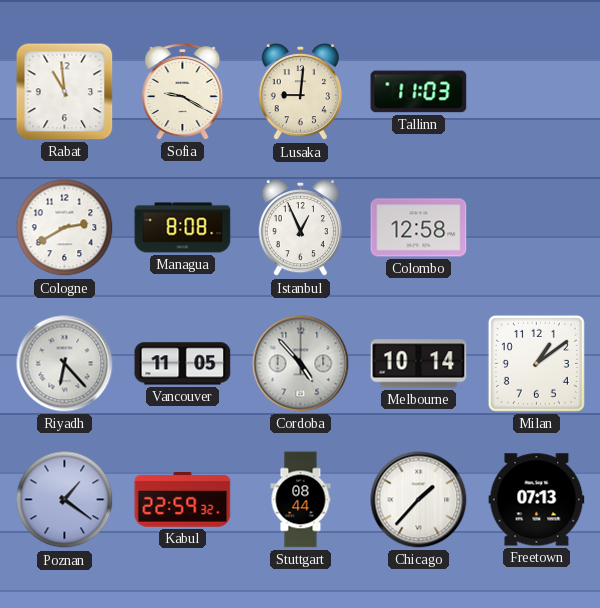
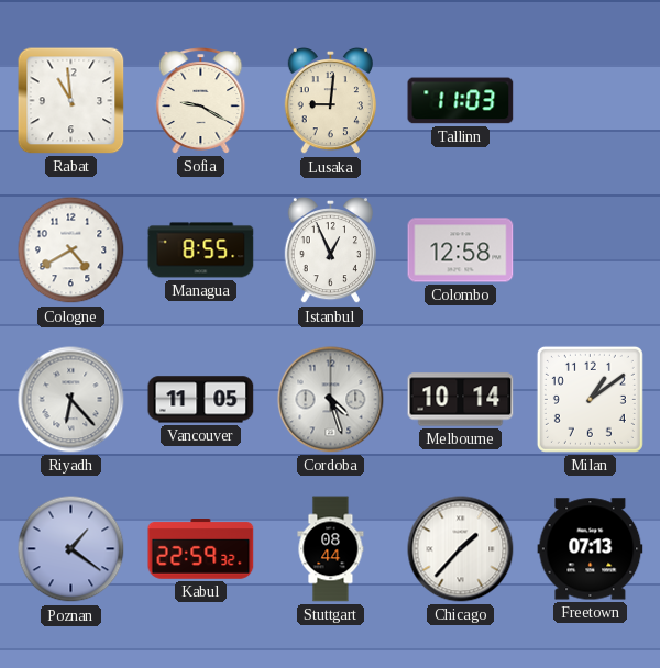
Cologne: 2:40 -> 4:40 (71, 250)
Managua: 8:08 -> 8:55 (201, 250)
Cordoba: 4:53 -> 4:27 (331, 400)
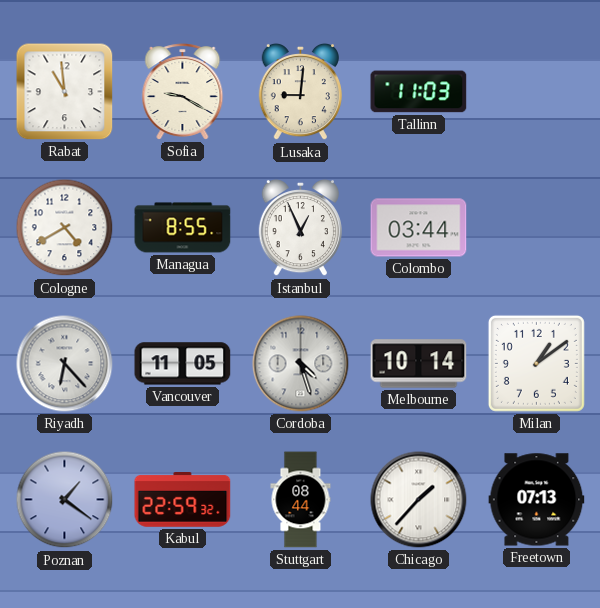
Colombo: 12:58 -> 03:44 (419, 228)
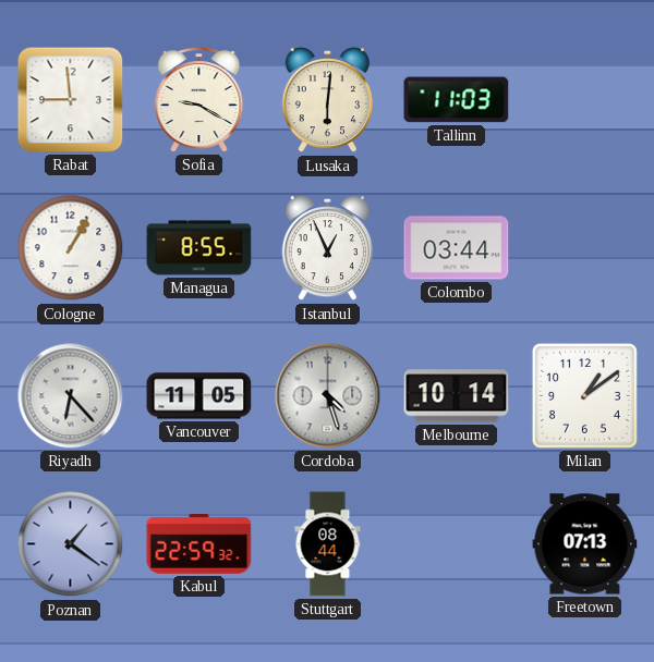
Rabat: 10:59 -> 8:59 (71, 100)
Lusaka: 9:01 -> 6:01 (327, 100)
Cologne: 4:40 -> 1:05 (71, 248)
Chicago: 1:37 -> none (419, 500)
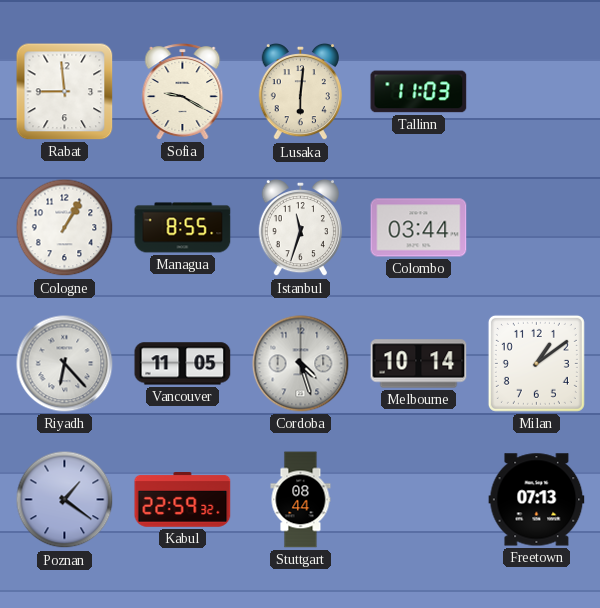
Istanbul: 12:56 -> 11:33 (300, 228)
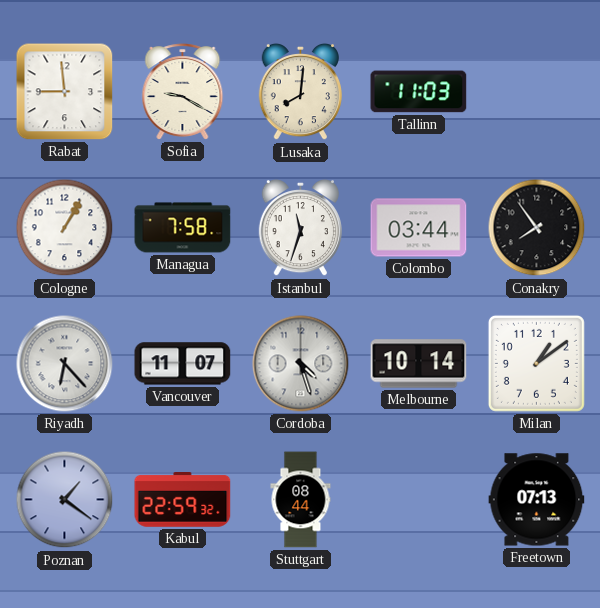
Lusaka: 6:01 -> 8:01 (300, 92)
Managua: 8:55 -> 7:58 (183, 228)
Conakry: none -> 7:54 (537, 228)
Vancouver: 11:05 -> 11:07 (183, 364)
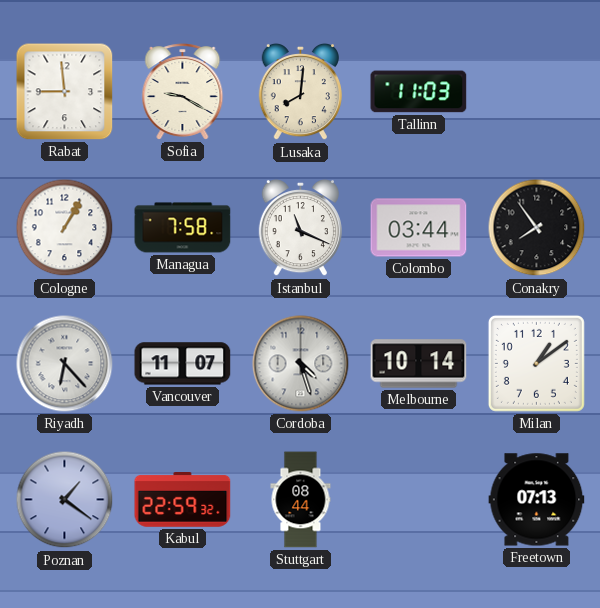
Istanbul: 11:33 -> 11:19 (300, 228)
